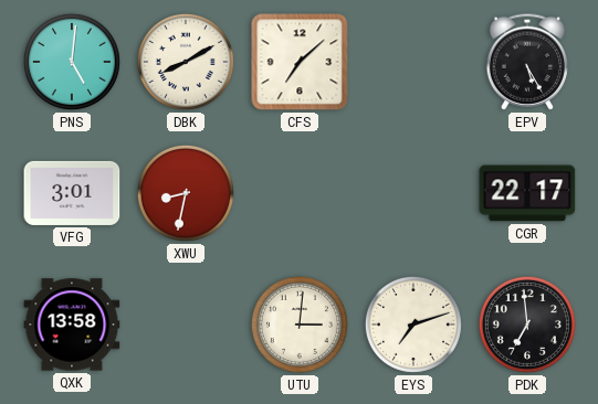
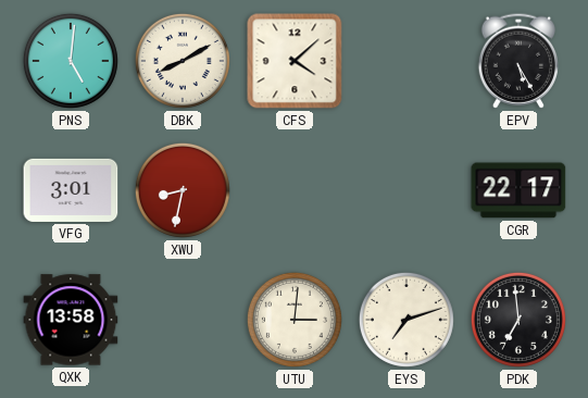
CFS: 7:08 -> 4:08 (295, 61)
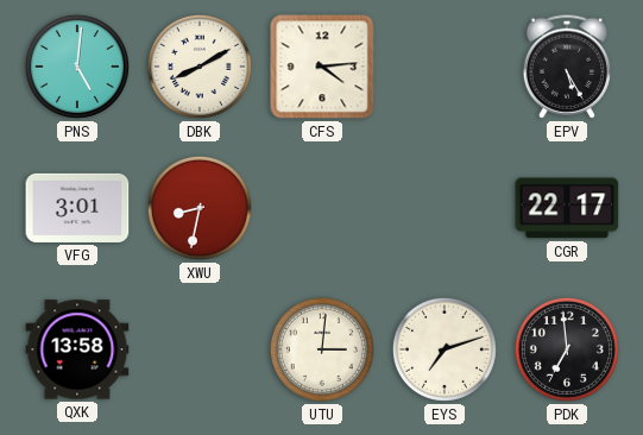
CFS: 4:08 -> 4:14 (322, 67)
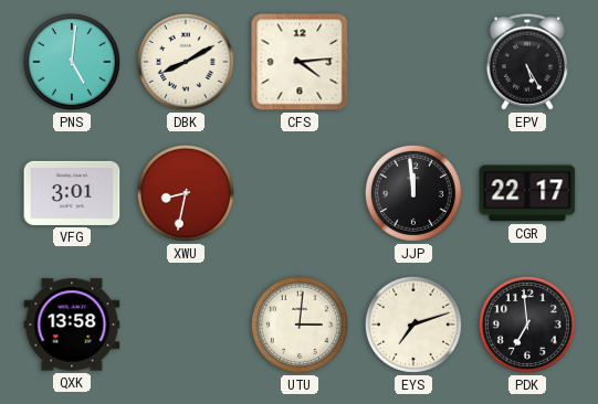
JJP: none -> 11:59 (413, 193)
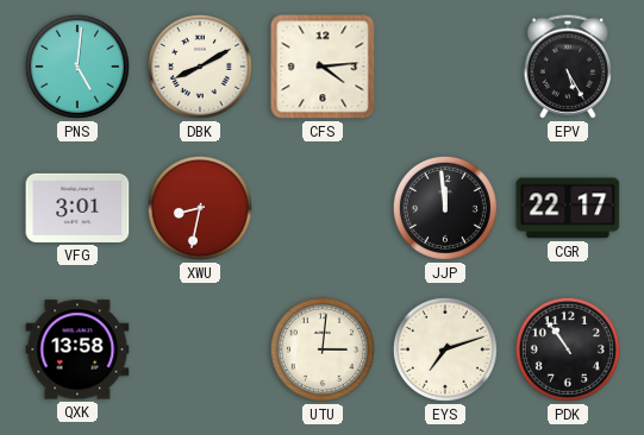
PDK: 6:59 -> 10:54 (568, 349)
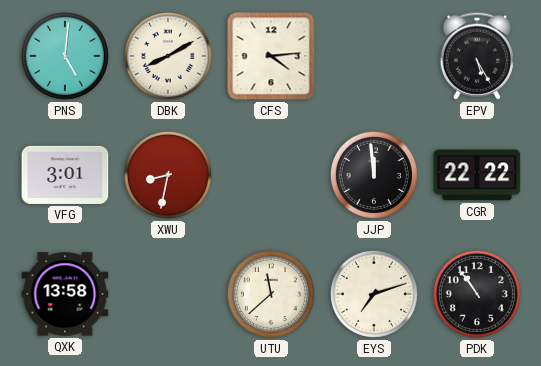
CGR: 22:17 -> 22:22 (477, 175)
UTU: 3:01 -> 11:38 (271, 294)
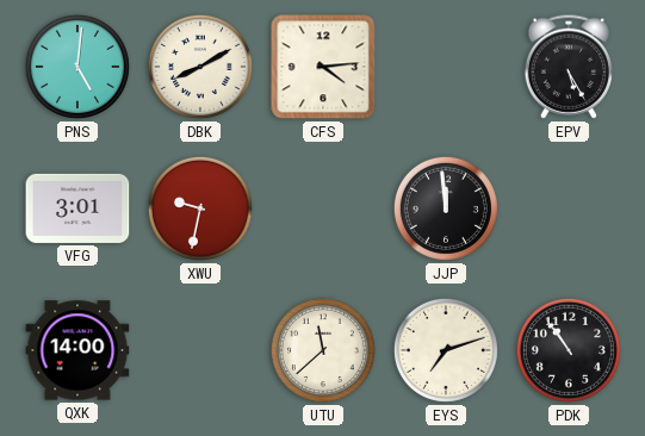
XWU: 8:32 -> 9:32 (200, 208)
CGR: 22:22 -> none (477, 175)
QXK: 13:58 -> 14:00 (77, 350)
